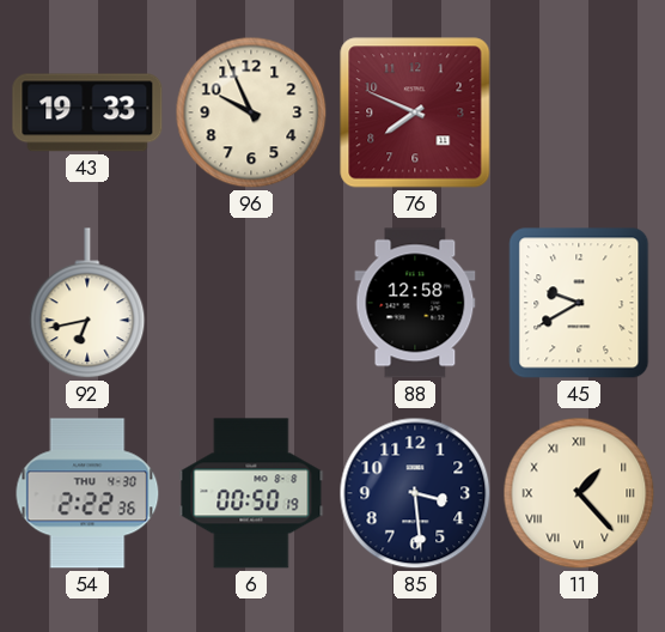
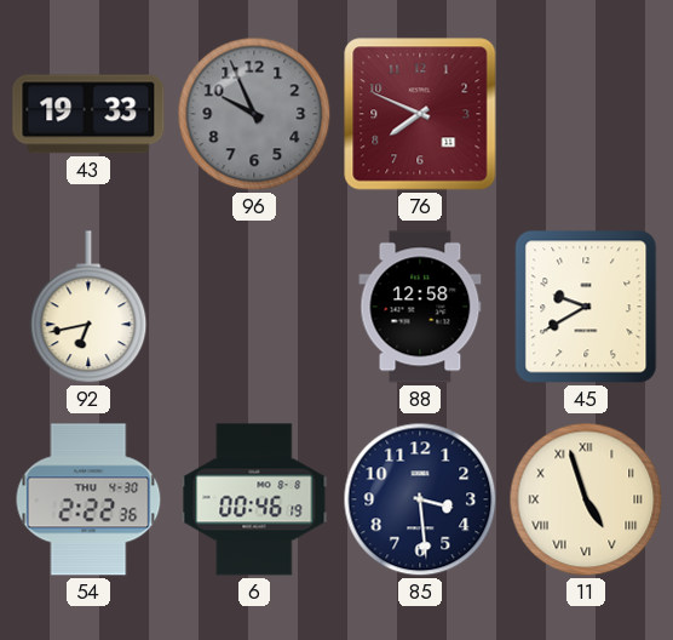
96 dial: cream -> grey (254, 114)
6: 00:50 -> 00:46 (254, 499)
11: 1:23 -> 4:57 (586, 499)
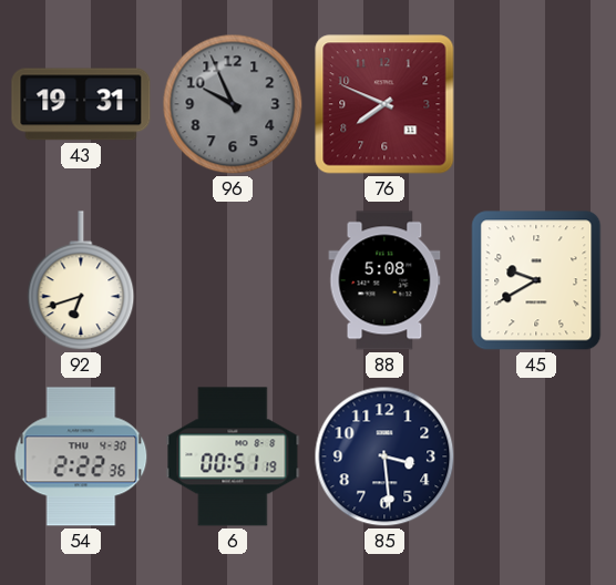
43: 19:33 -> 19:31 (81, 104)
92: 6:43 -> 6:42 (81, 281)
88: 12:58 -> 5:08 (384, 280)
6: 00:46 -> 00:51 (233, 456)
11: 4:57 -> none (586, 499)
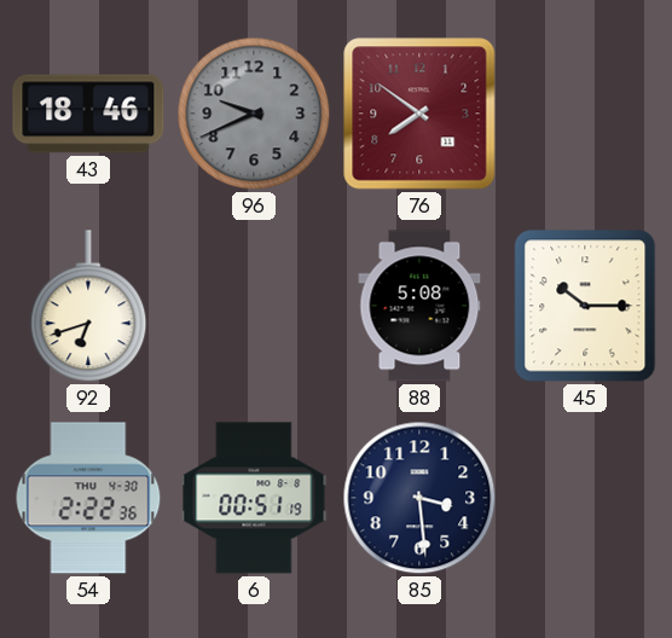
43: 19:31 -> 18:46 (88, 114)
96: 9:56 -> 9:41 (254, 114)
76: 7:49 -> 7:51 (419, 114)
45: 9:40 -> 10:15 (585, 306)
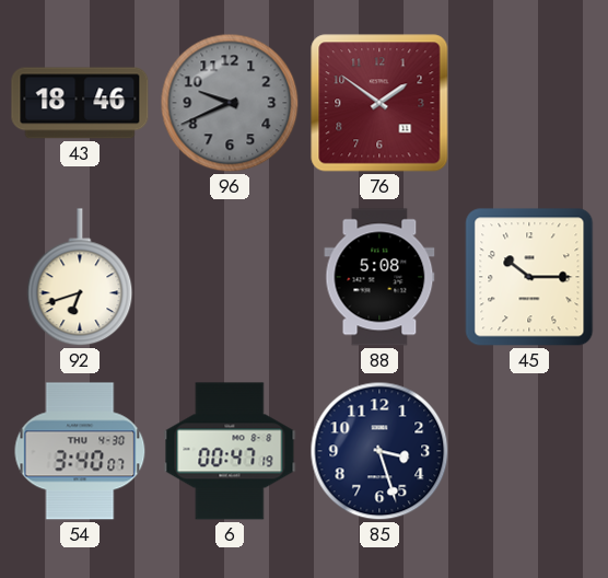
76: 7:51 -> 1:51 (379, 103)
54: 2:22 -> 3:40 (80, 451)
6: 00:51 -> 00:47 (230, 451)
85: 3:29 -> 3:27 (379, 451)
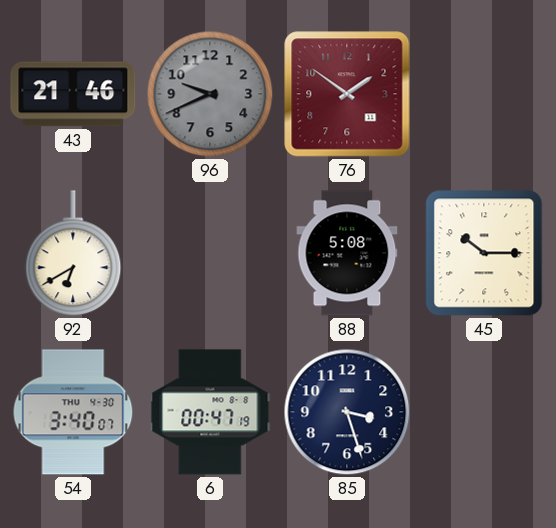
43: 18:46 -> 21:46 (73, 94)
92: 6:42 -> 6:40 (73, 254)
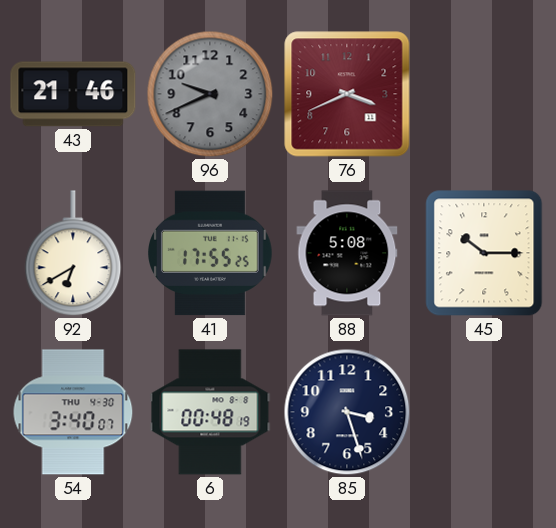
76: 1:51 -> 3:41 (347, 94)
41: none -> 17:55 (211, 253)
6: 00:47 -> 00:48 (210, 412)
